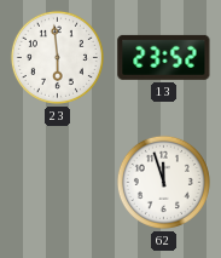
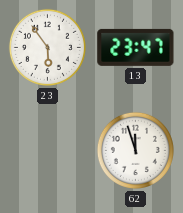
23: 5:59 -> 5:54 (47, 47)
13: 23:52 -> 23:47 (136, 47)
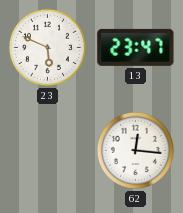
23: 5:54 -> 5:49 (47, 47)
62: 11:57 -> 12:16 (135, 150)
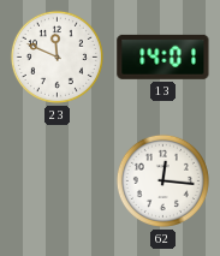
23: 5:49 -> 11:49 (57, 56)
13: 23:47 -> 14:01 (163, 56)
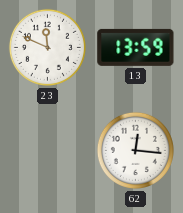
13: 14:01 -> 13:59 (136, 47)
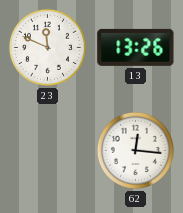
13: 13:59 -> 13:26 (136, 47)
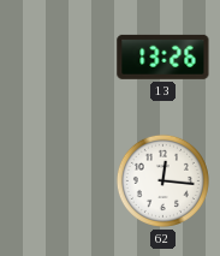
23: 11:49 -> none (47, 47)
